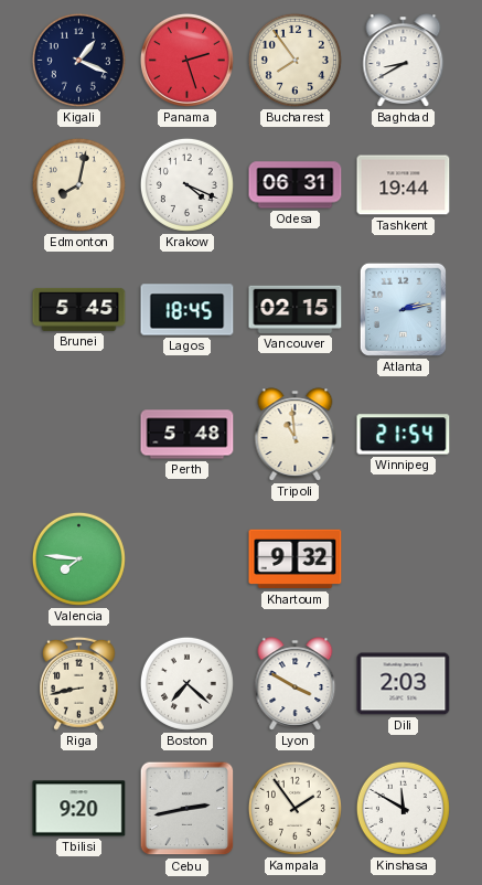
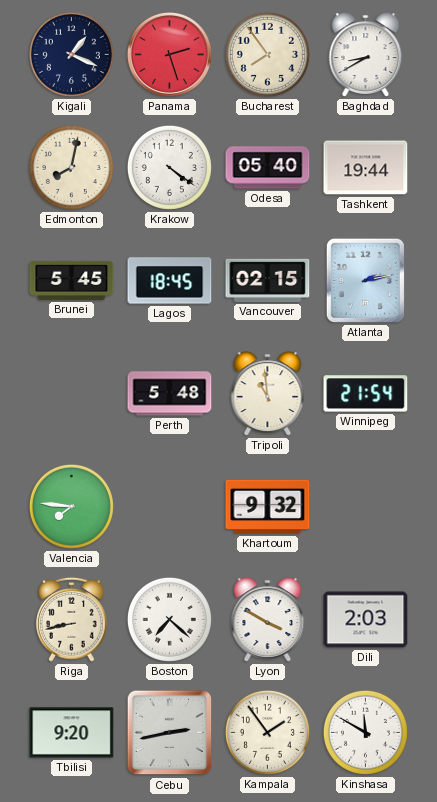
Krakow: 4:19 -> 4:21 (169, 167)
Odesa: 06:31 -> 05:40 (268, 168)
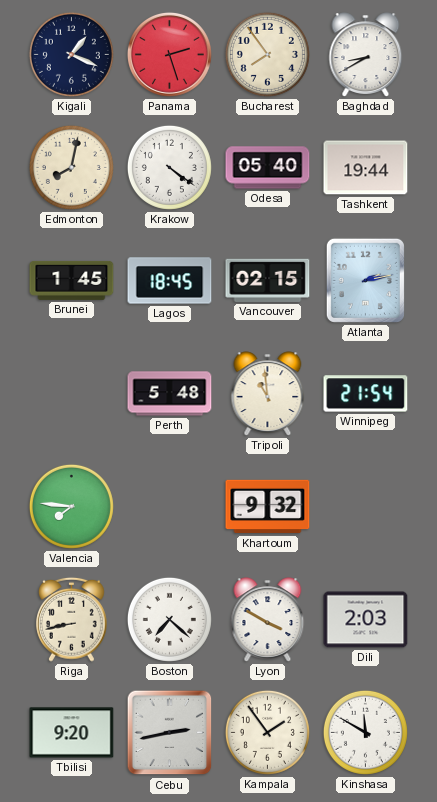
Brunei: 5:45 -> 1:45 (72, 280)
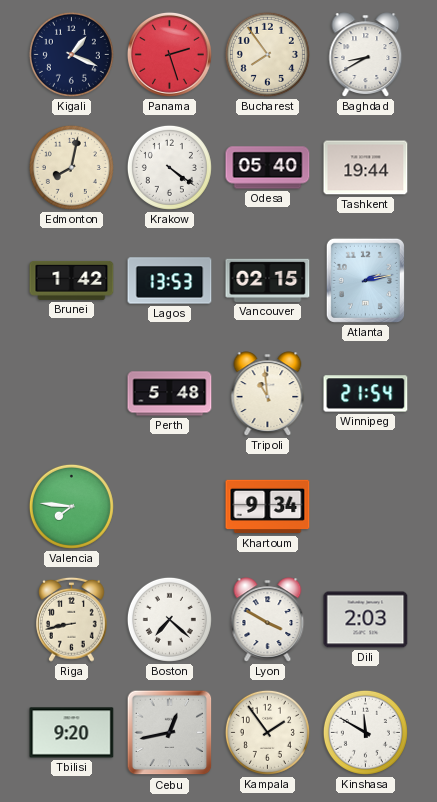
Brunei: 1:45 -> 1:42 (72, 280)
Lagos: 18:45 -> 13:53 (170, 281)
Khartoum: 9:32 -> 9:34 (268, 507)
Cebu: 2:43 -> 12:43 (170, 733)
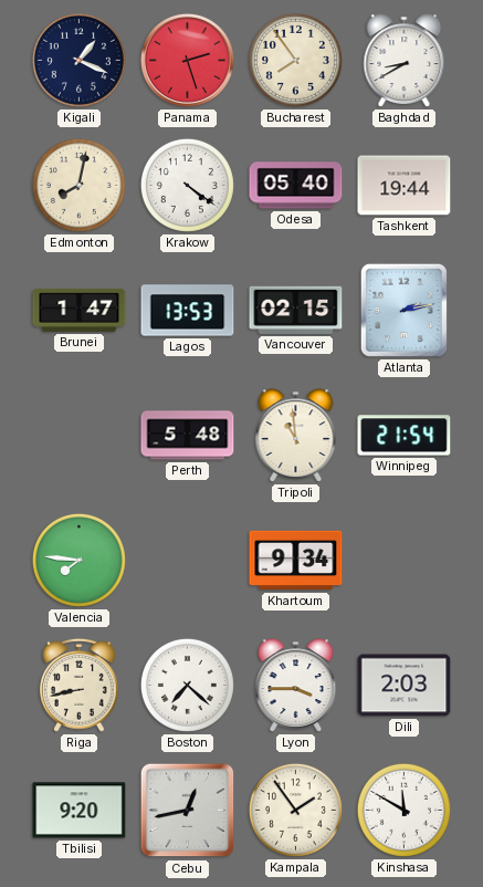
Brunei: 1:42 -> 1:47 (80, 310)
Lyon: 3:50 -> 3:45 (296, 686)
